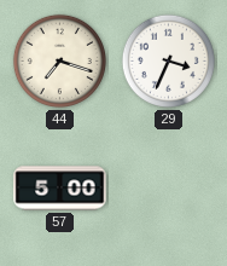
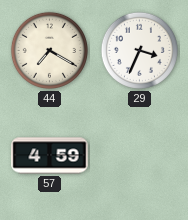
44: 7:18 -> 7:20 (49, 50)
57: 5:00 -> 4:59 (50, 156)
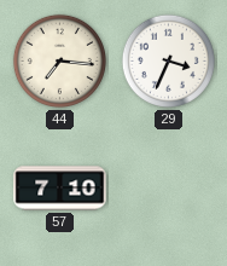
44: 7:20 -> 7:16 (59, 60)
57: 4:59 -> 7:10 (60, 189)
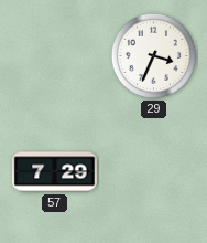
44: 7:16 -> none (59, 60)
57: 7:10 -> 7:29 (55, 172)
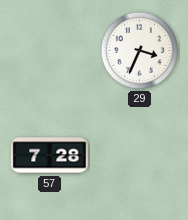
57: 7:29 -> 7:28 (50, 156)
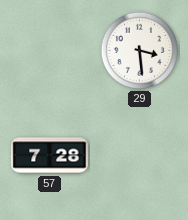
29: 3:34 -> 3:29 (139, 50)
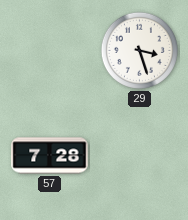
29: 3:29 -> 3:27 (139, 50)
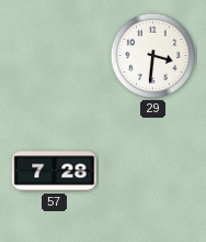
29: 3:27 -> 3:31 (152, 55)
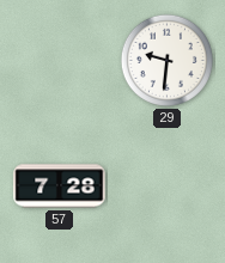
29: 3:31 -> 9:31 (166, 60)
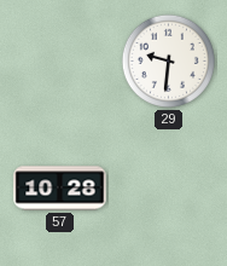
57: 7:28 -> 10:28 (60, 189)
